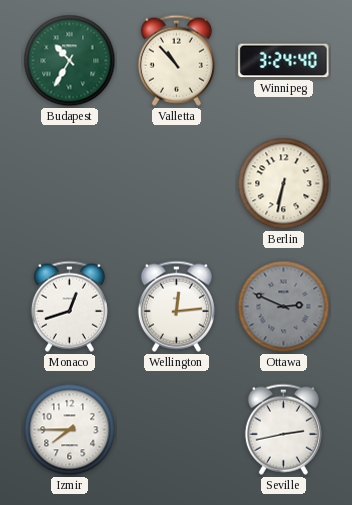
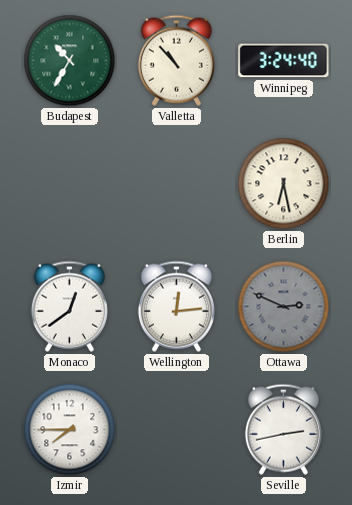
Berlin: 6:32 -> 6:28 (284, 184)
Monaco: 12:42 -> 12:39 (69, 306)
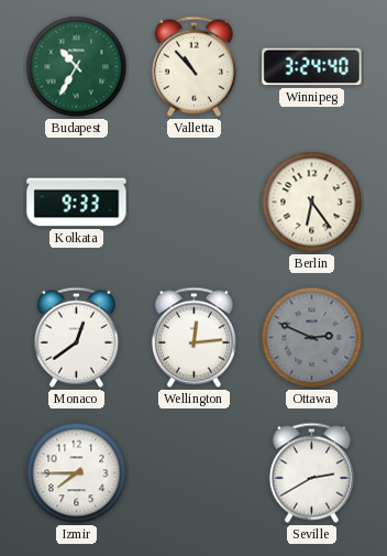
Kolkata: none -> 9:33 (77, 203)
Berlin: 6:28 -> 6:24 (312, 203)
Seville: 2:43 -> 2:40 (311, 472)
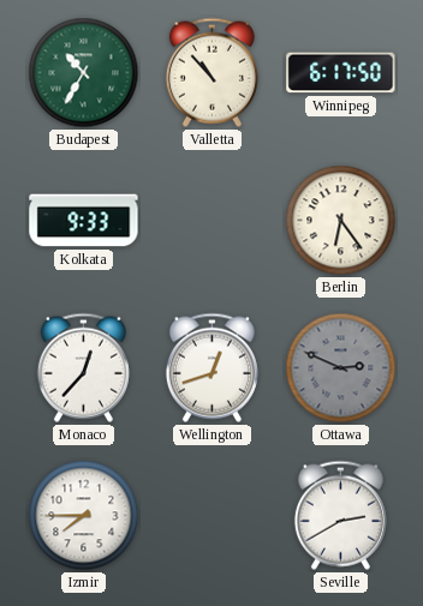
Winnipeg: 3:24 -> 6:17 (341, 73)
Monaco: 12:39 -> 12:37 (83, 367)
Wellington: 12:14 -> 12:42 (211, 367)
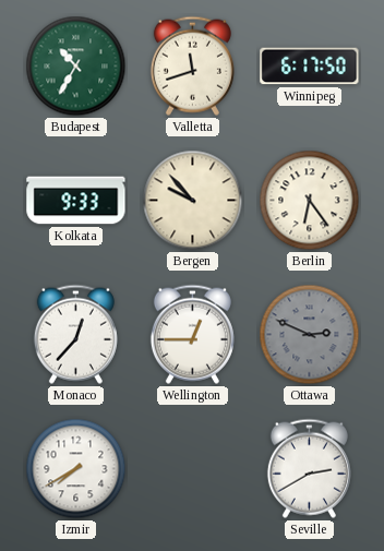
Valletta: 10:53 -> 11:42 (192, 65)
Bergen: none -> 9:53 (193, 201)
Wellington: 12:42 -> 12:45 (192, 334)
Izmir: 7:45 -> 7:40 (76, 469)
